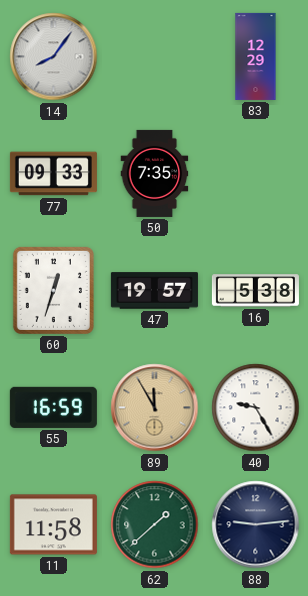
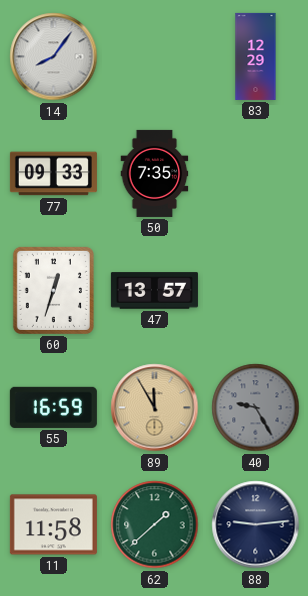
47: 19:57 -> 13:57 (154, 291)
16: 5:38 -> none (255, 291)
40 dial: white -> grey (256, 408)
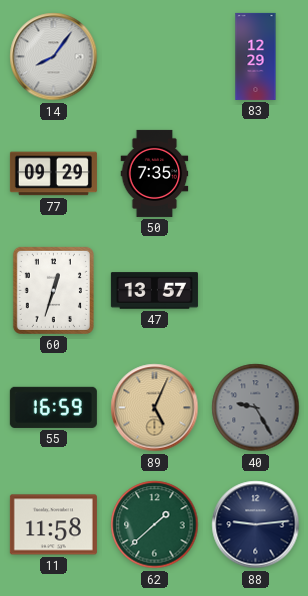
77: 09:33 -> 09:29 (53, 174)
89: 11:55 -> 5:04 (155, 408)
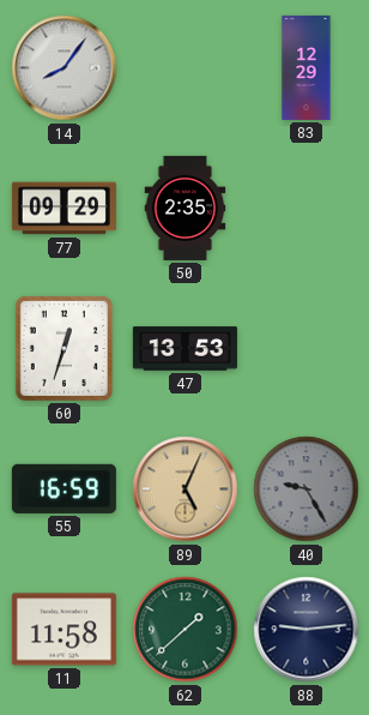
50: 7:35 -> 2:35 (186, 208)
47: 13:57 -> 13:53 (184, 349)
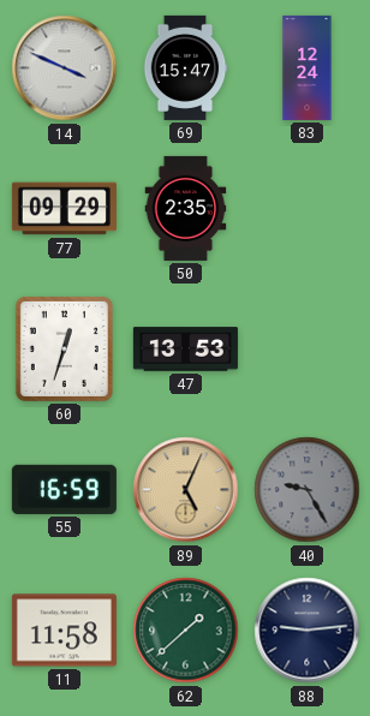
14: 8:06 -> 3:49 (65, 68)
69: none -> 15:47 (185, 67)
83: 12:29 -> 12:24 (308, 67)
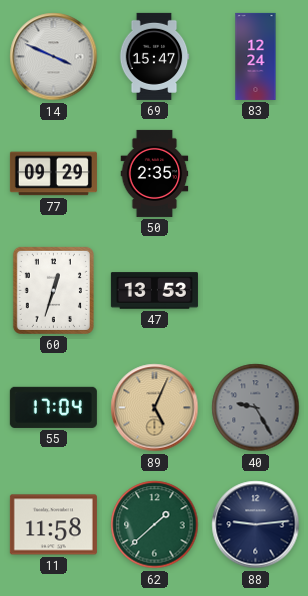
55: 16:59 -> 17:04 (53, 407)
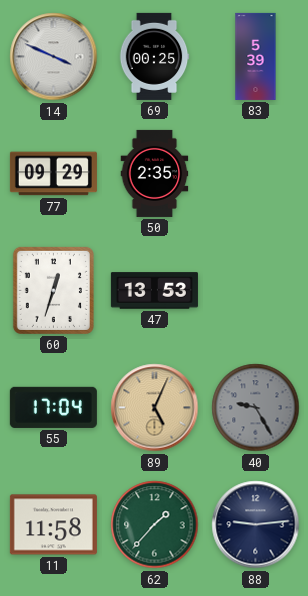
69: 15:47 -> 00:25 (154, 56)
83: 12:24 -> 5:39 (256, 56)
62: 1:38 -> 1:37 (155, 525)
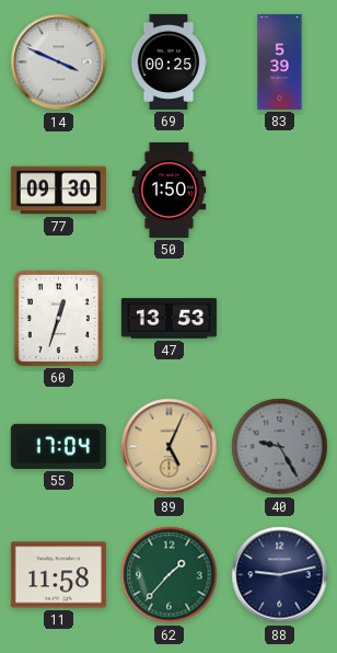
77: 09:29 -> 09:30 (58, 191)
50: 2:35 -> 1:50 (170, 190)
88: 9:14 -> 9:13 (280, 575)
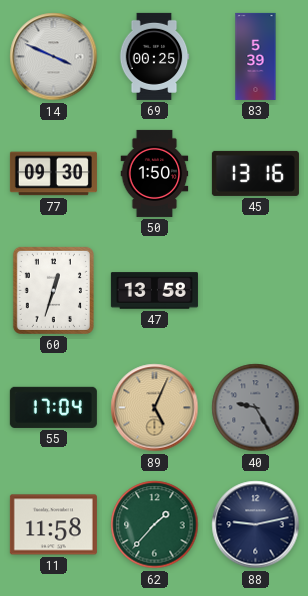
45: none -> 13:16 (255, 173)
47: 13:53 -> 13:58 (154, 291)
